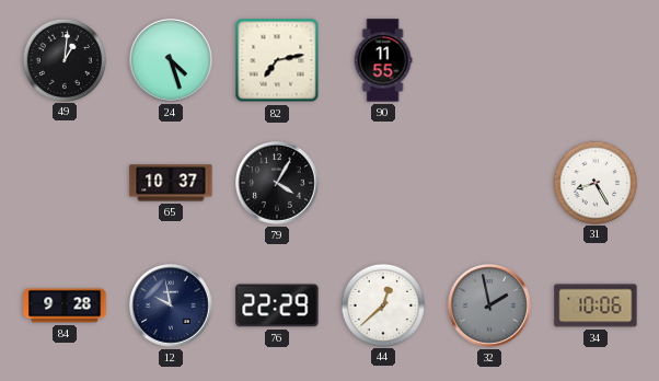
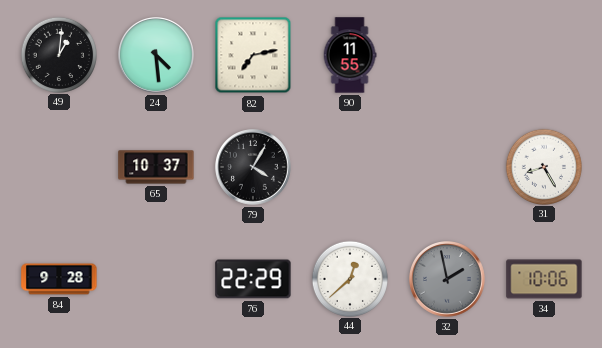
24: 4:27 -> 4:29 (157, 56)
12: 9:58 -> none (172, 307)
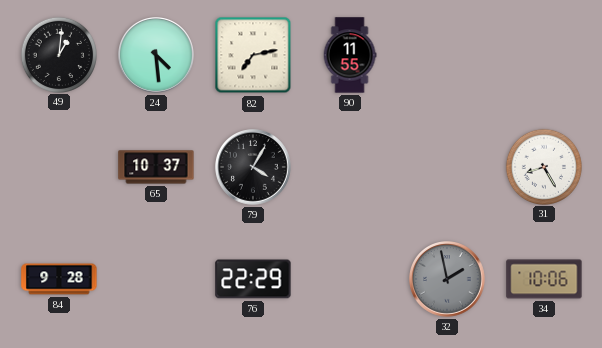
44: 12:38 -> none (349, 278)
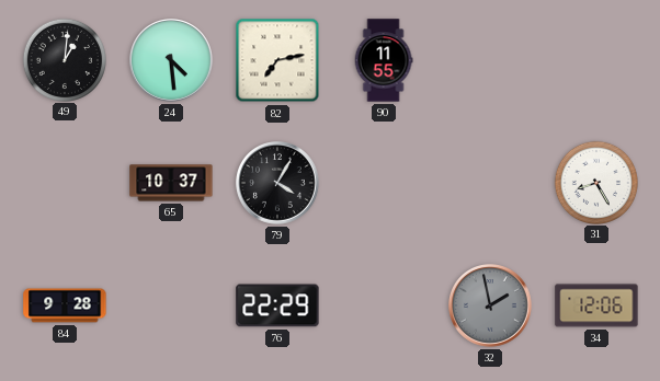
34: 10:06 -> 12:06 (596, 305)
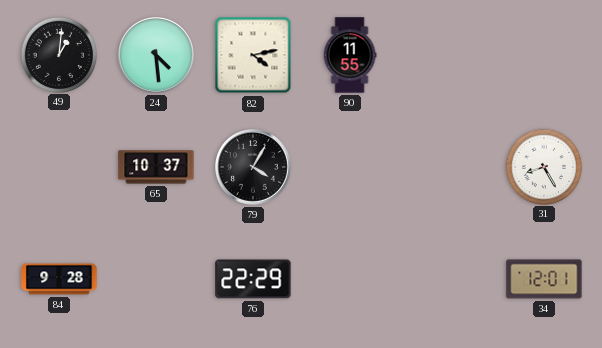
82: 7:13 -> 4:13 (253, 55)
32: 1:58 -> none (491, 307)
34: 12:06 -> 12:01 (544, 279)
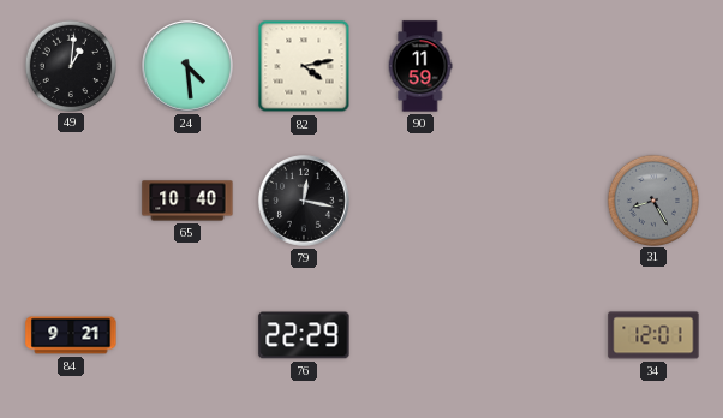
90: 11:55 -> 11:59 (420, 66)
65: 10:37 -> 10:40 (187, 201)
79: 4:05 -> 12:17 (305, 202)
31 dial: white -> grey (652, 199)
84: 9:28 -> 9:21 (71, 335)
